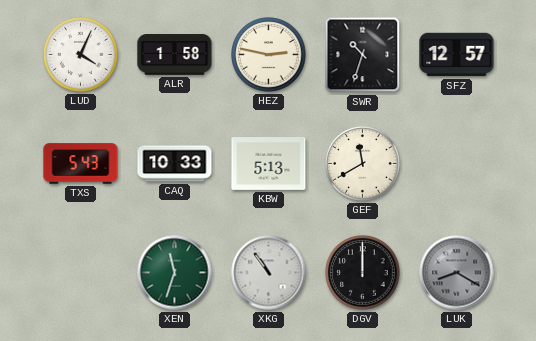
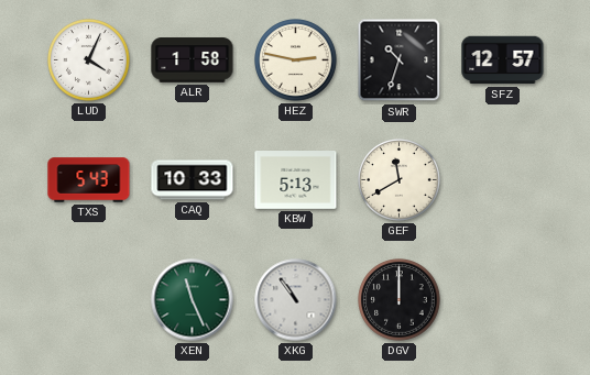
XEN: 11:33 -> 11:26 (193, 300)
LUK: 8:20 -> none (457, 273)
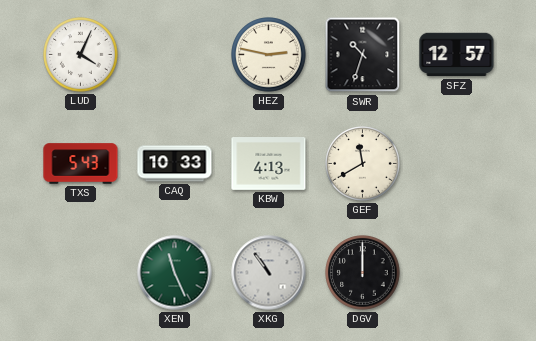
ALR: 1:58 -> none (193, 60)
KBW: 5:13 -> 4:13 (269, 164)
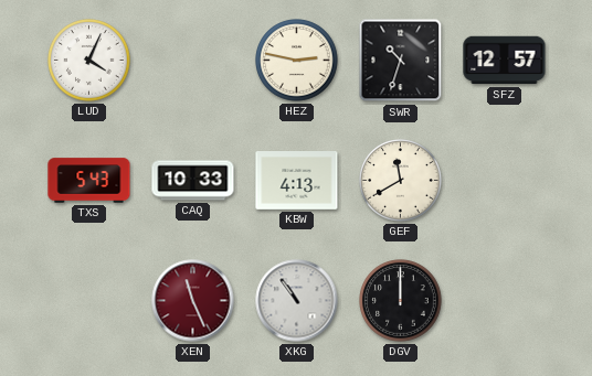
XEN dial: green -> burgundy (193, 301)
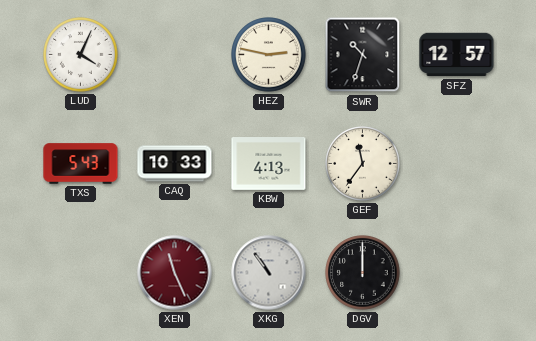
GEF: 11:40 -> 11:36 (363, 164)
